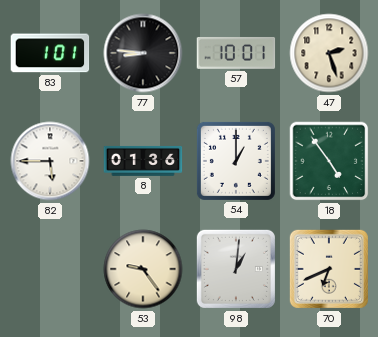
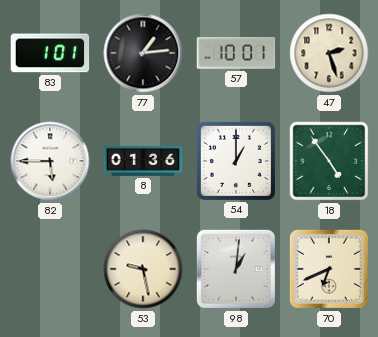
77: 8:46 -> 1:14 (143, 53)
53: 9:24 -> 9:28 (143, 269)
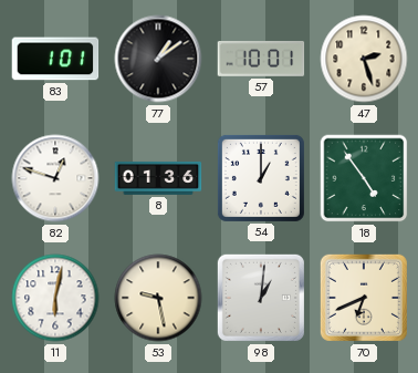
77: 1:14 -> 1:09 (158, 59)
82: 5:45 -> 12:48 (55, 178)
11: none -> 6:02 (55, 298)
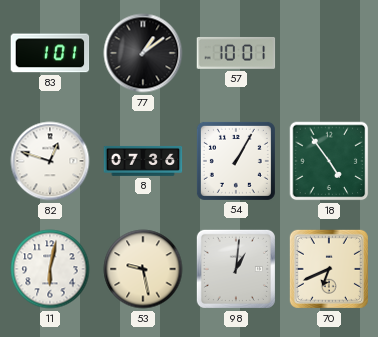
47: 2:27 -> none (364, 59)
8: 01:36 -> 07:36 (143, 161)
54: 1:00 -> 1:05 (236, 161)
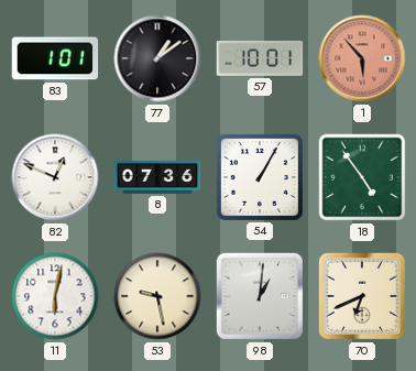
1: none -> 5:53 (362, 58)
82: 12:48 -> 12:49 (55, 177)
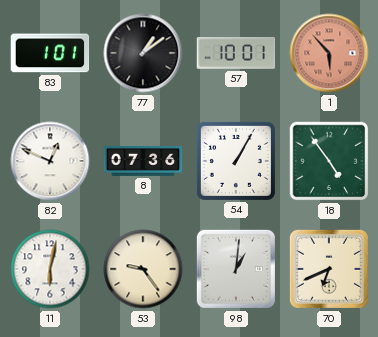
53: 9:28 -> 9:24 (143, 269)
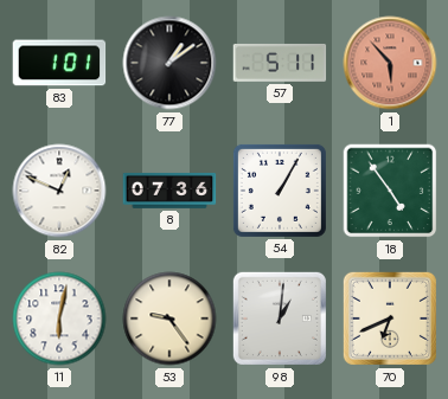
57: 10:01 -> 5:11 (280, 63)
